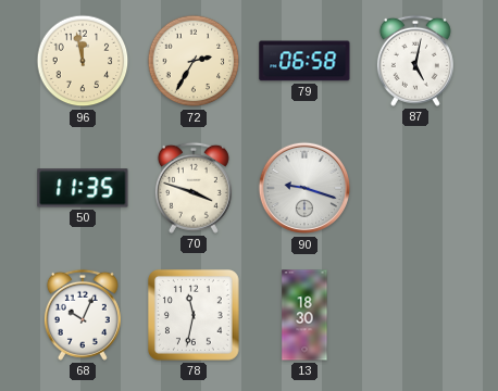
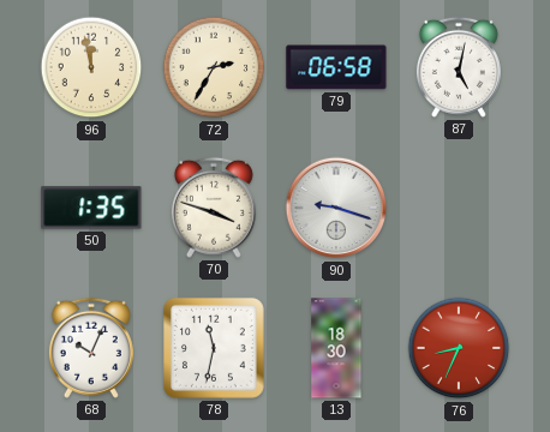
50: 11:35 -> 1:35 (91, 208)
76: none -> 8:34 (459, 348)
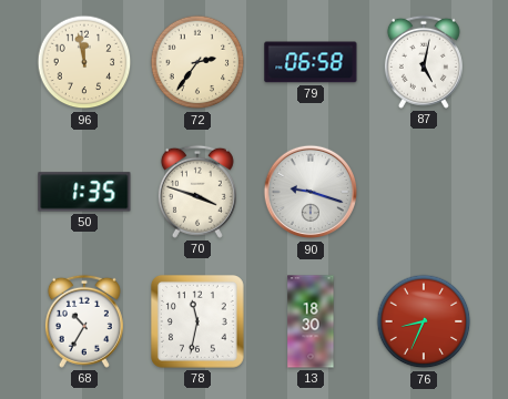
72: 2:35 -> 2:36 (197, 62)
68: 10:04 -> 10:35 (84, 321)
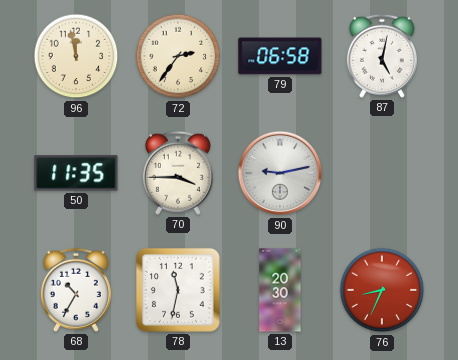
50: 1:35 -> 11:35 (76, 173)
70: 3:48 -> 3:45 (178, 173)
90: 9:18 -> 9:13 (280, 173)
13: 18:30 -> 20:30 (280, 290)
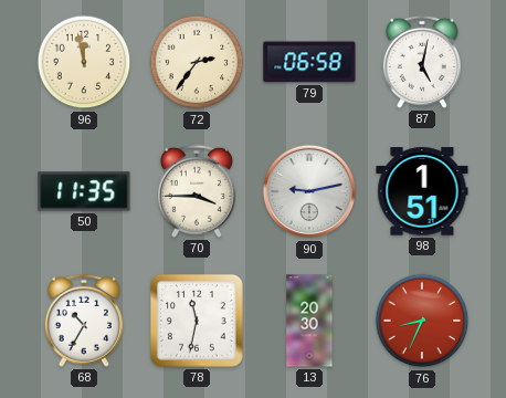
98: none -> 1:51 (422, 191)
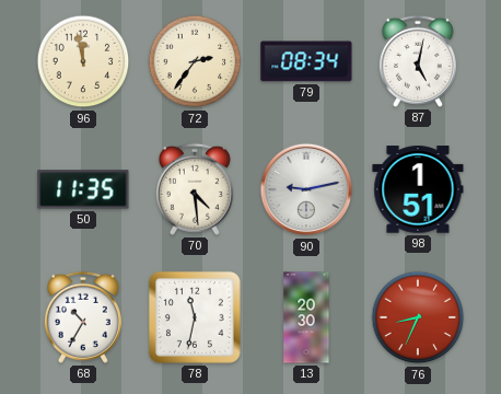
79: 06:58 -> 08:34 (306, 61)
70: 3:45 -> 4:29 (195, 189)
